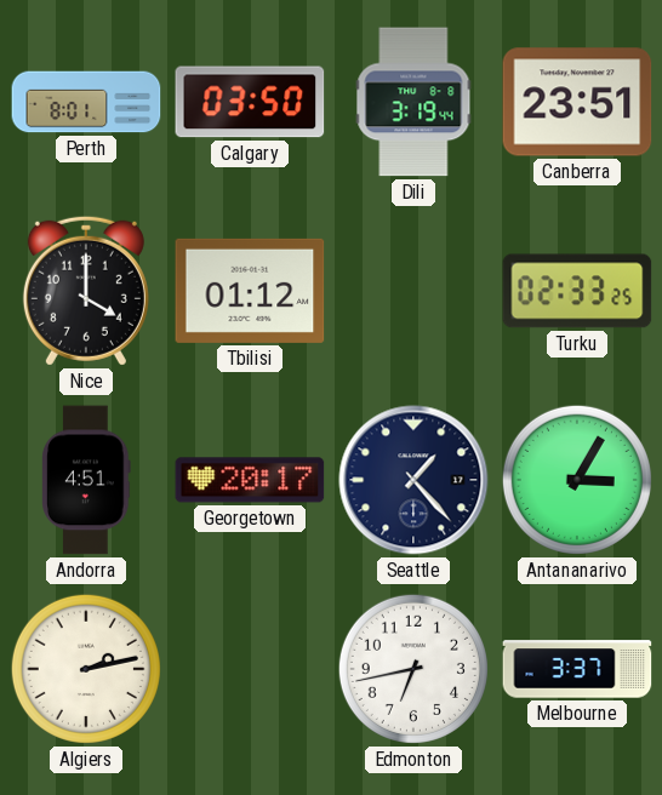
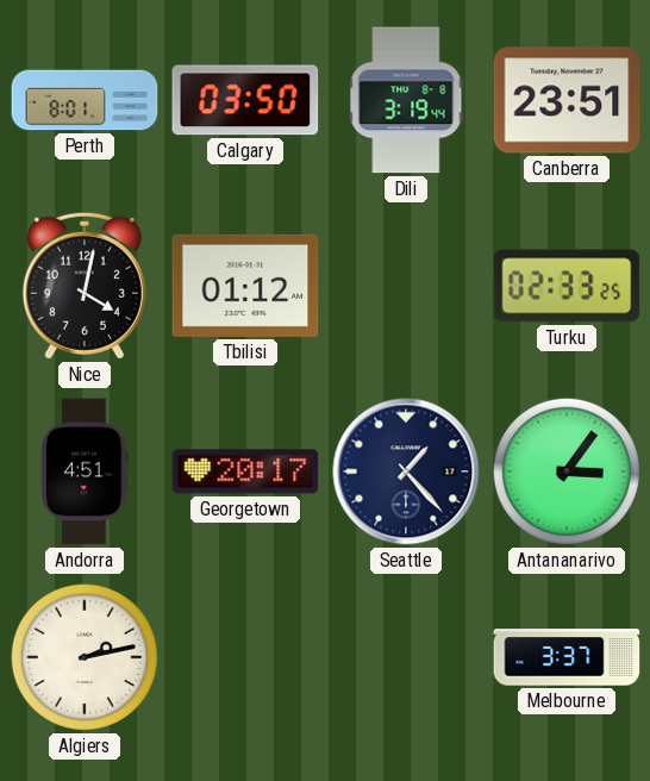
Nice: 4:00 -> 4:02 (85, 286)
Antananarivo: 3:05 -> 3:06 (567, 471)
Edmonton: 6:43 -> none (413, 669)
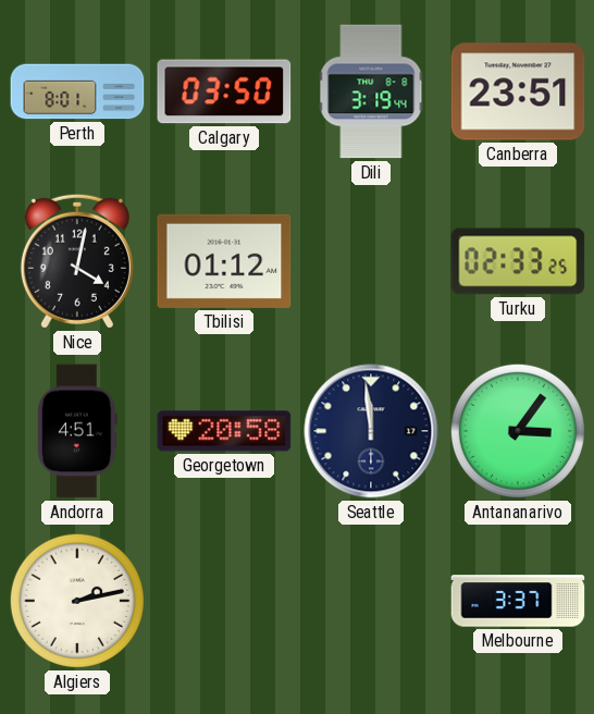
Georgetown: 20:17 -> 20:58 (224, 431)
Seattle: 1:23 -> 11:59 (371, 431)
